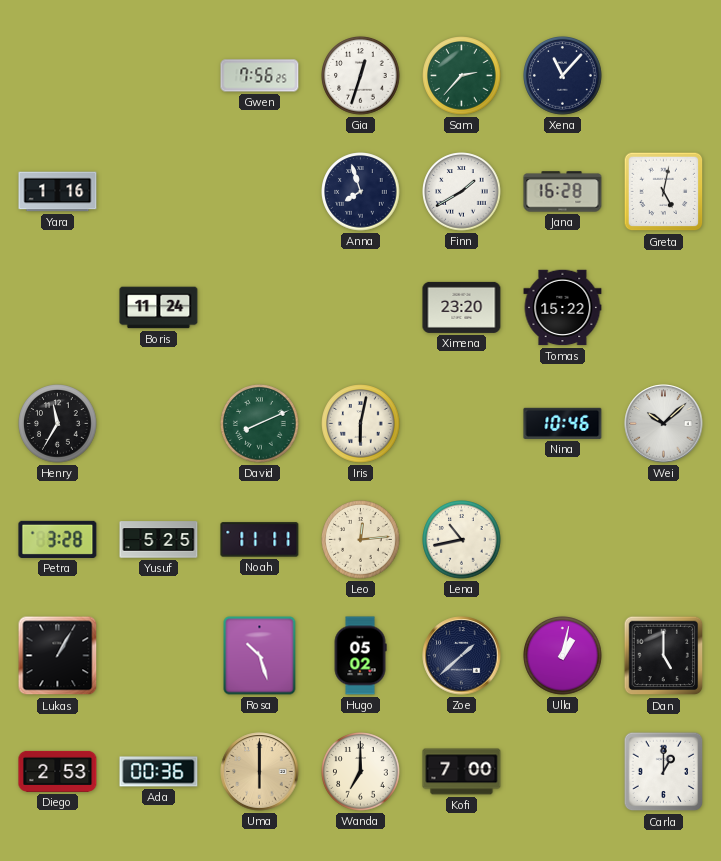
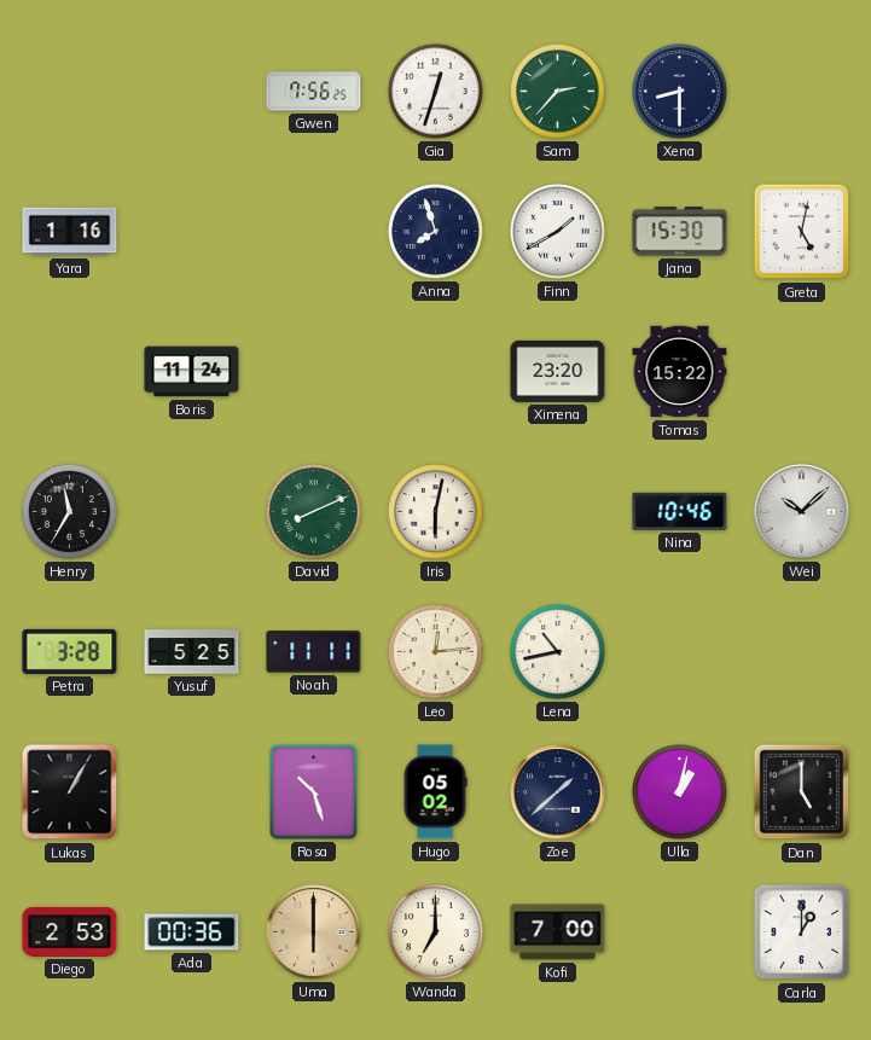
Xena: 11:07 -> 8:30 (680, 92)
Jana: 16:28 -> 15:30 (680, 232)
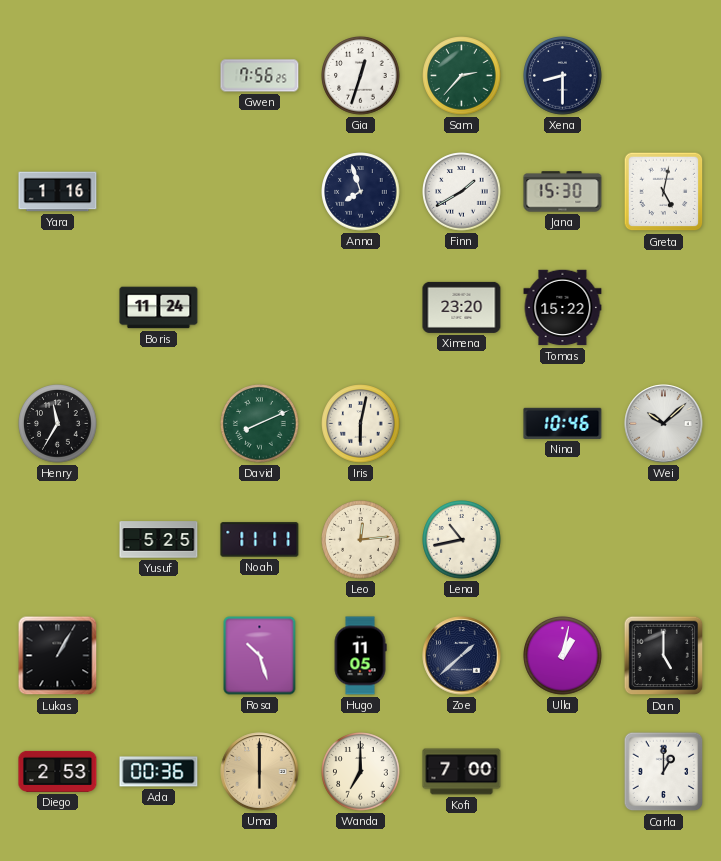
Petra: 3:28 -> none (70, 651)
Hugo: 05:02 -> 11:05 (360, 656)
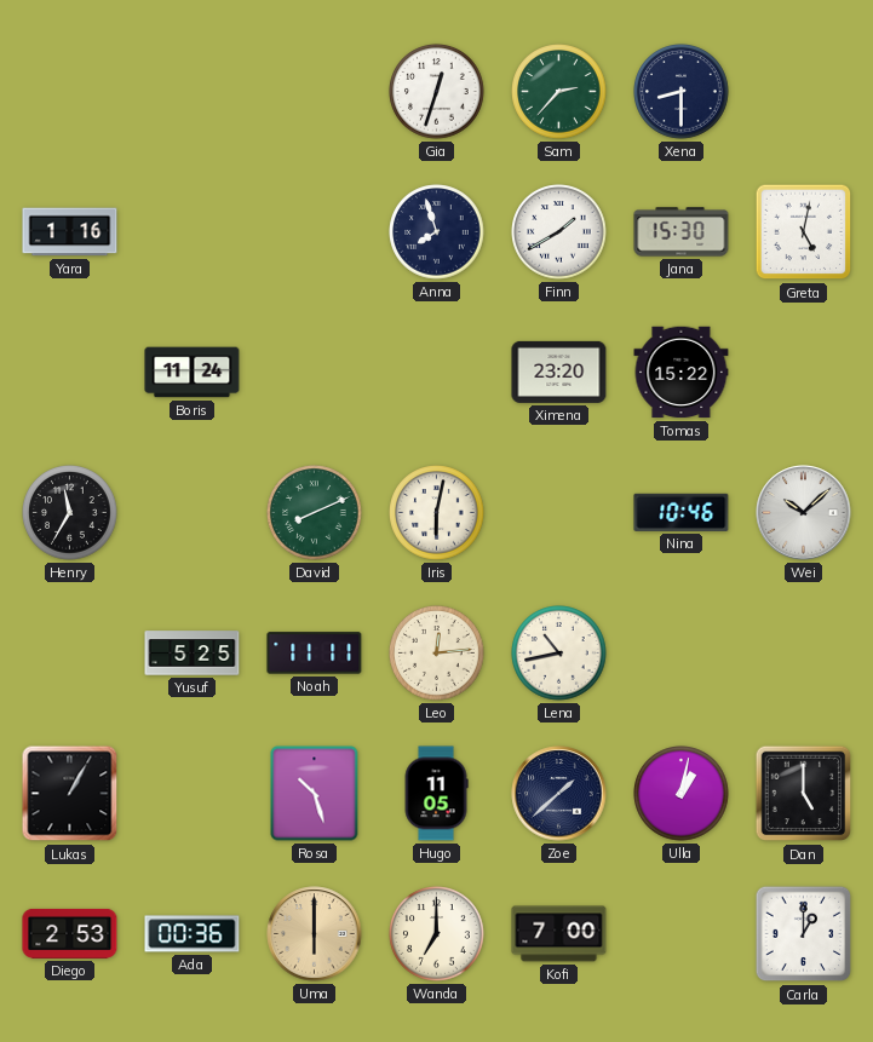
Gwen: 7:56 -> none (260, 76)
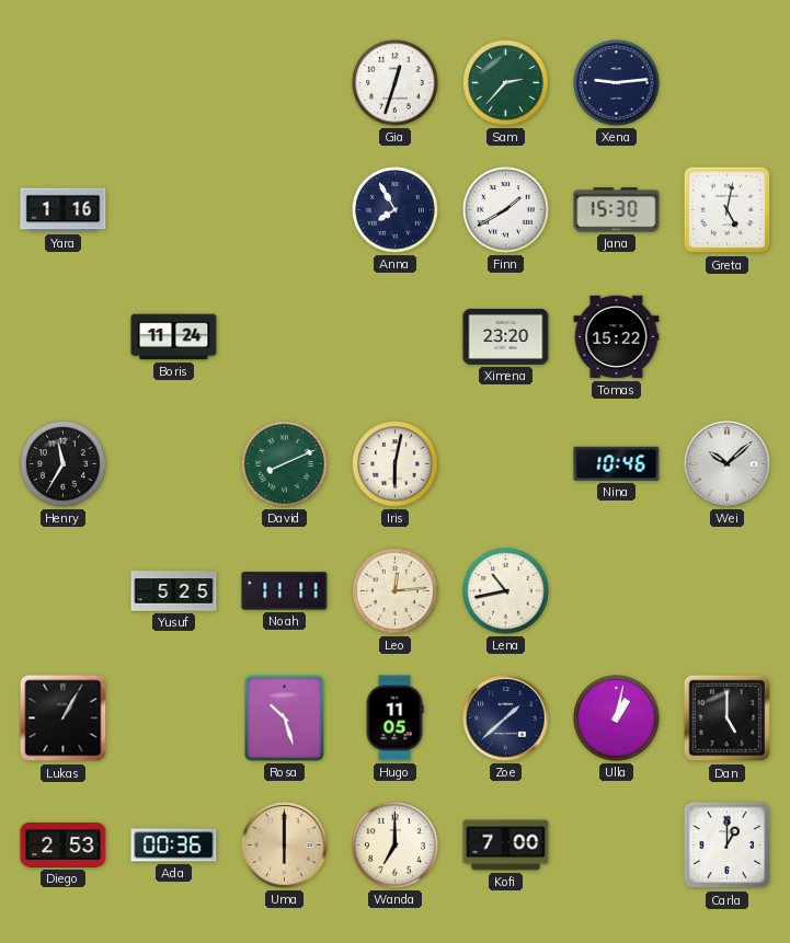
Xena: 8:30 -> 9:14 (617, 83)
Anna: 7:57 -> 7:55 (396, 210)
